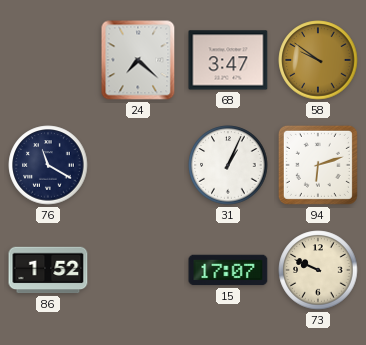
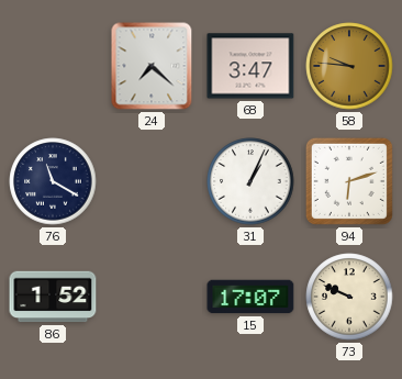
58: 9:51 -> 9:46 (349, 66)
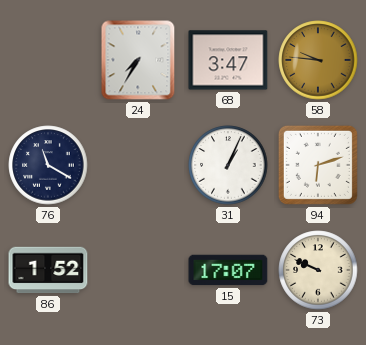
24: 7:22 -> 7:35 (138, 60)
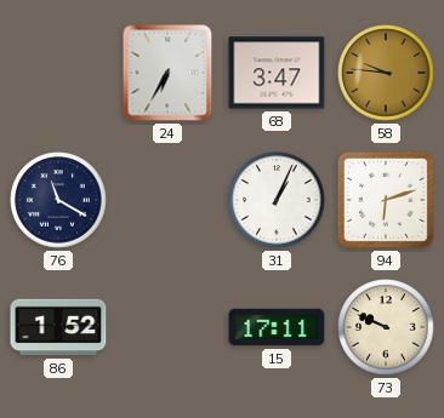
24: 7:35 -> 6:35 (167, 73)
15: 17:07 -> 17:11 (277, 327)
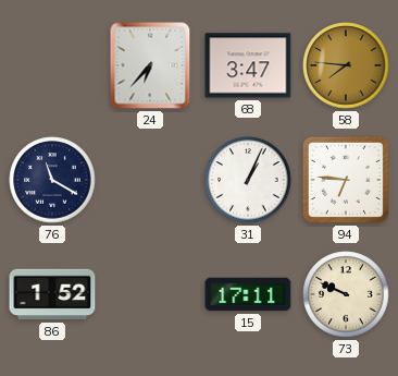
24: 6:35 -> 6:37 (150, 65)
58: 9:46 -> 7:46 (346, 65)
94: 6:12 -> 6:46 (346, 180)
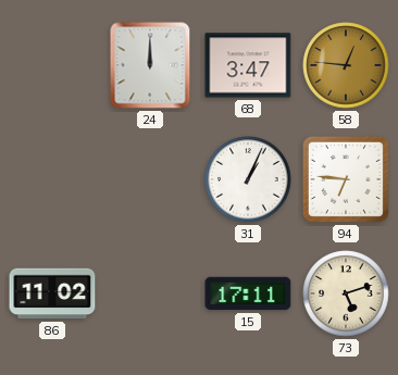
24: 6:37 -> 12:00 (150, 65)
58: 7:46 -> 12:46 (346, 65)
76: 11:20 -> none (52, 180)
86: 1:52 -> 11:02 (52, 293)
73: 9:49 -> 5:12 (346, 293)
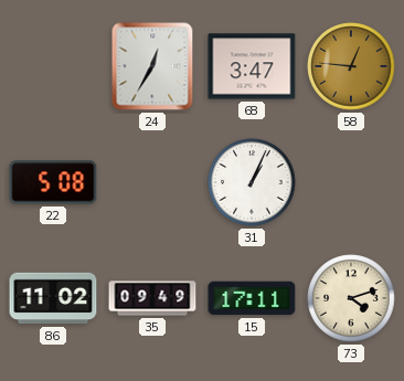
24: 12:00 -> 12:35 (152, 66)
22: none -> 5:08 (53, 182)
94: 6:46 -> none (346, 179)
35: none -> 09:49 (152, 298)
73: 5:12 -> 4:12 (351, 298)
